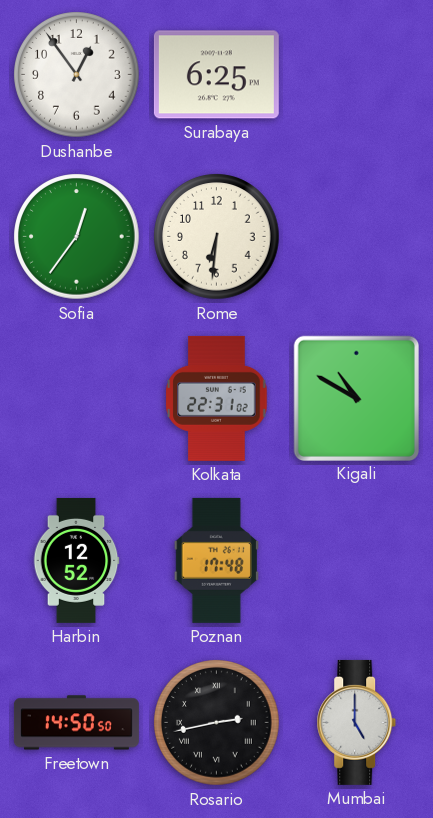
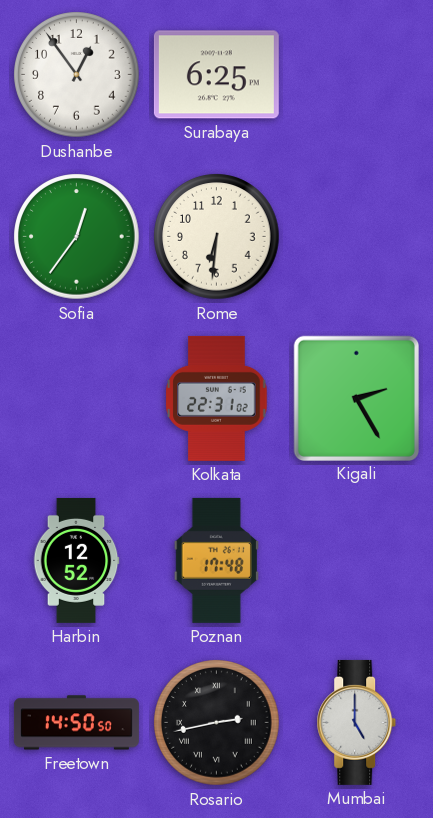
Kigali: 10:50 -> 2:25 (356, 398)
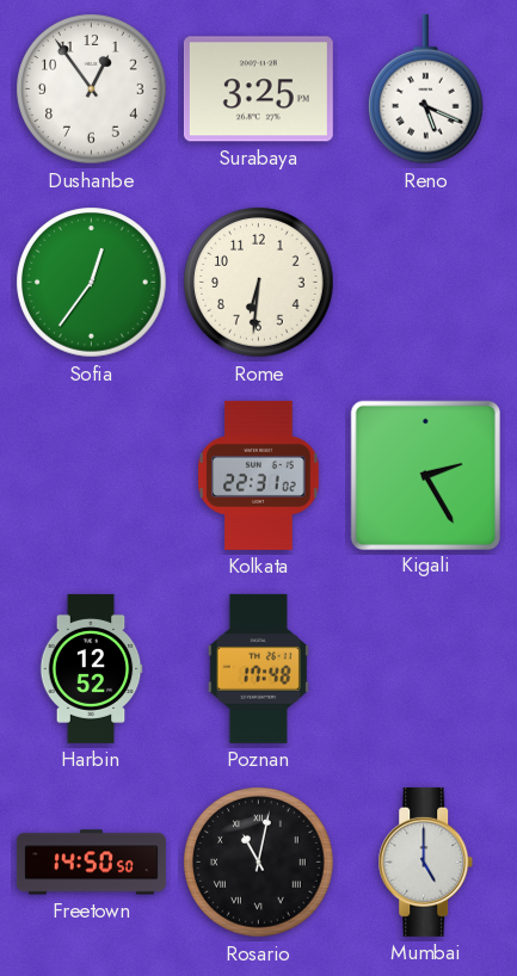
Surabaya: 6:25 -> 3:25 (258, 89)
Reno: none -> 5:19 (426, 89)
Rosario: 2:43 -> 11:02 (259, 863)
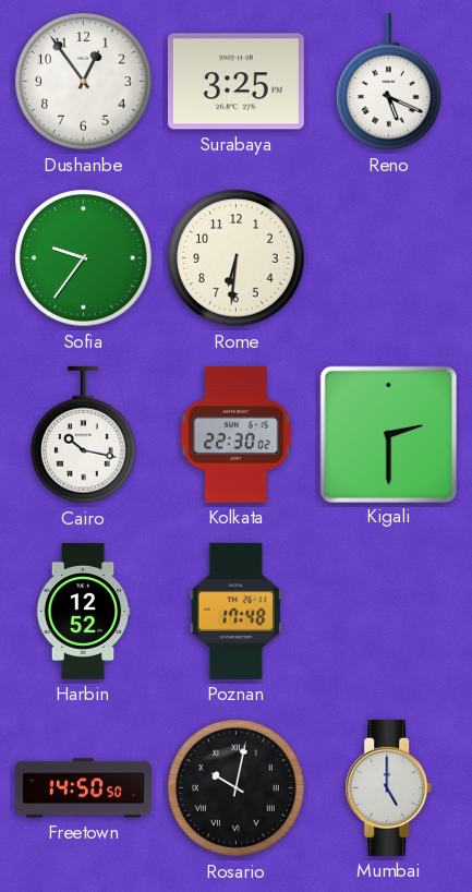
Sofia: 12:36 -> 9:36 (84, 258)
Cairo: none -> 10:17 (84, 435)
Kolkata: 22:31 -> 22:30 (237, 434)
Kigali: 2:25 -> 2:30 (388, 434)
Rosario: 11:02 -> 10:02 (237, 788)
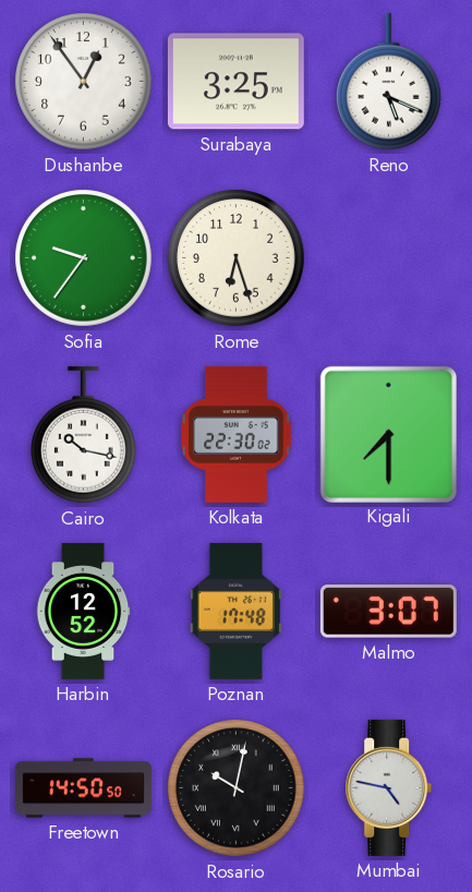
Rome: 6:31 -> 6:27 (237, 258)
Kigali: 2:30 -> 7:30 (388, 434)
Malmo: none -> 3:07 (388, 612)
Mumbai: 5:00 -> 4:47 (389, 787)
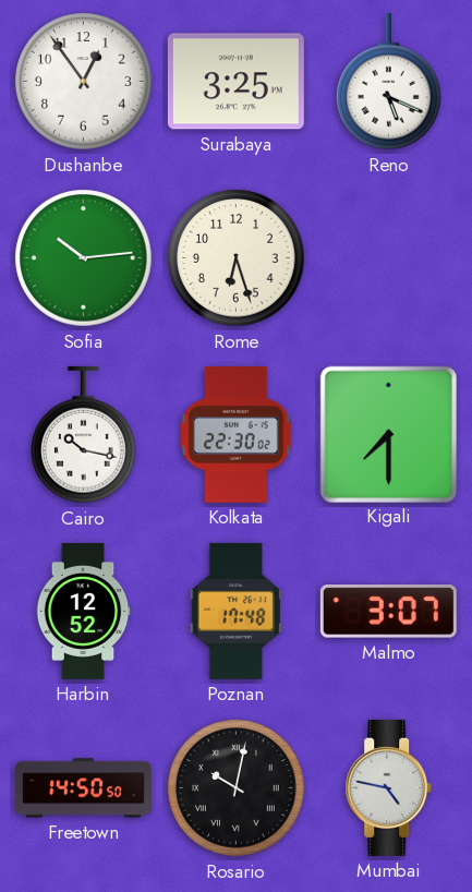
Sofia: 9:36 -> 10:14 (84, 258)
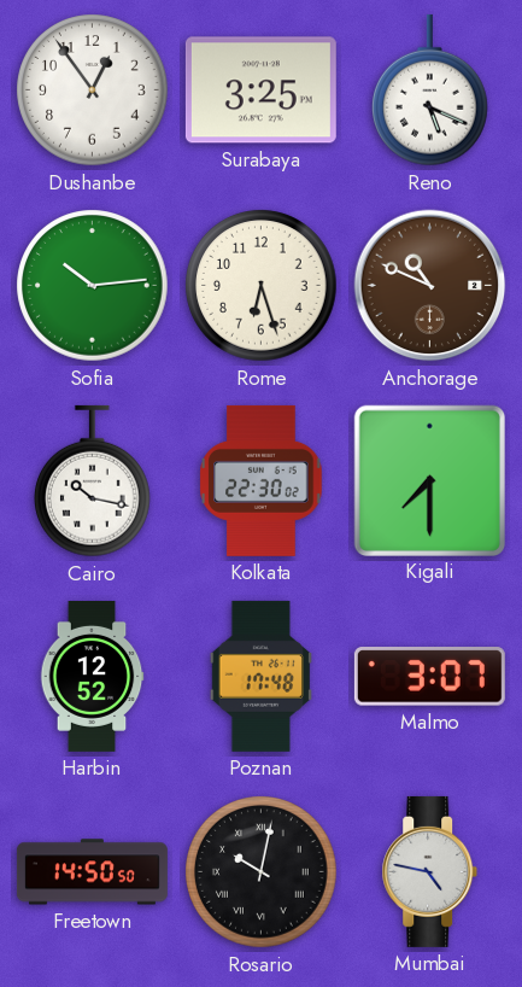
Anchorage: none -> 10:49 (430, 286)
